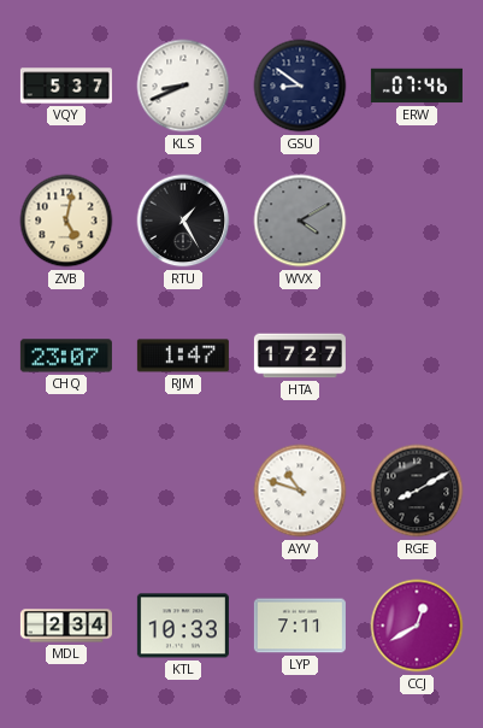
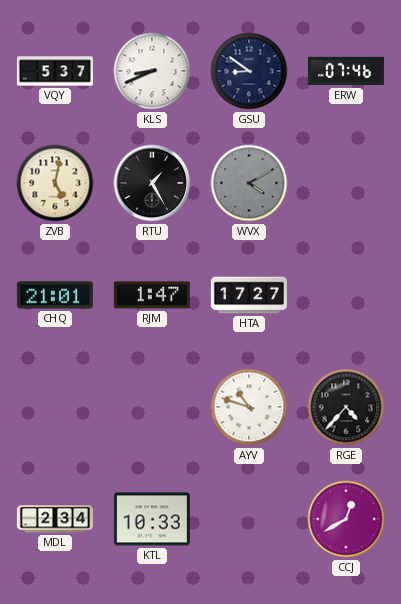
CHQ: 23:07 -> 21:01 (55, 295)
RGE: 8:10 -> 4:37 (346, 407)
LYP: 7:11 -> none (300, 626)
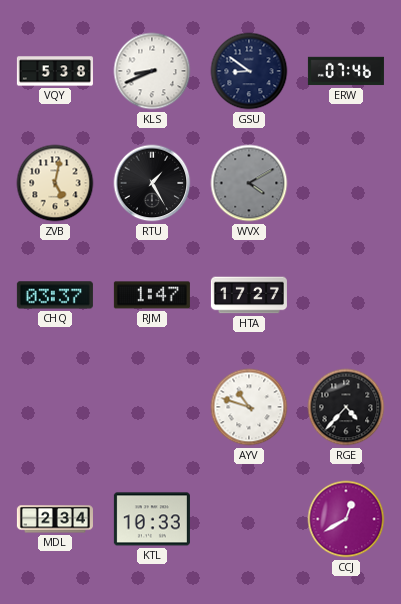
VQY: 5:37 -> 5:38 (55, 71)
CHQ: 21:01 -> 03:37 (55, 295)
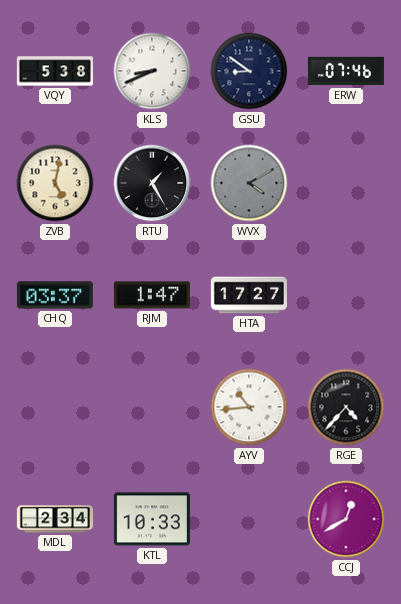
AYV: 10:48 -> 10:44 (249, 407)
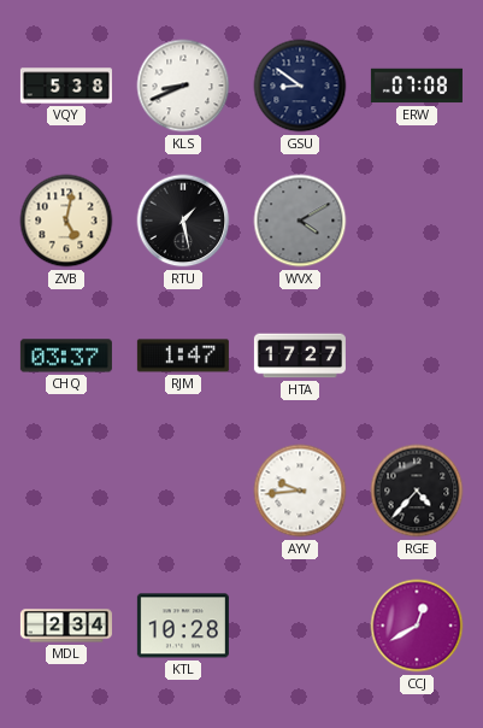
ERW: 07:46 -> 07:08 (417, 86)
RTU: 1:25 -> 1:28 (183, 221)
AYV: 10:44 -> 9:44 (300, 491)
KTL: 10:33 -> 10:28 (183, 626)
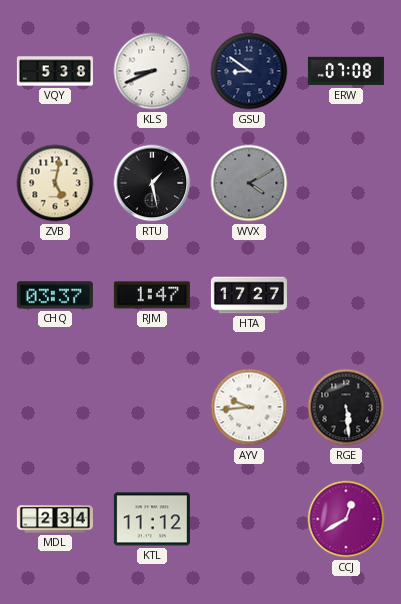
RGE: 4:37 -> 5:29 (346, 407)
KTL: 10:28 -> 11:12 (152, 519)
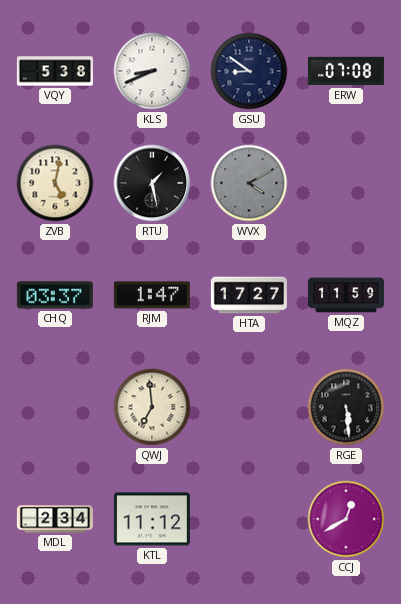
MQZ: none -> 11:59 (346, 295)
QWJ: none -> 6:59 (152, 407)
AYV: 9:44 -> none (249, 407)
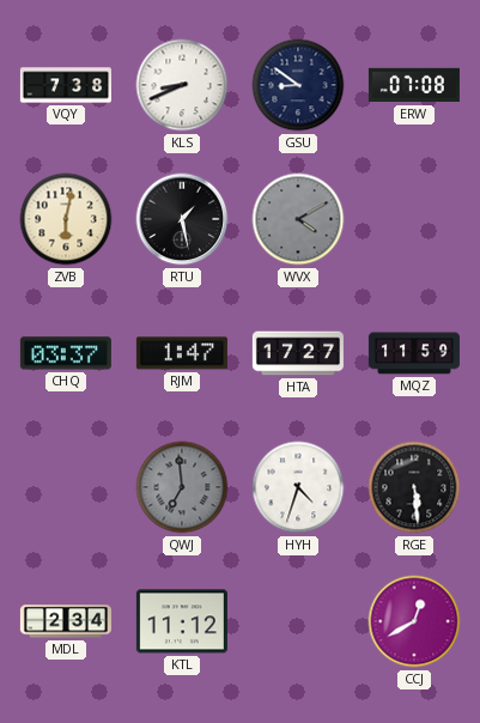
VQY: 5:38 -> 7:38 (66, 85)
ZVB: 5:02 -> 6:02 (66, 219)
QWJ dial: cream -> grey (182, 487)
HYH: none -> 4:33 (298, 487)
